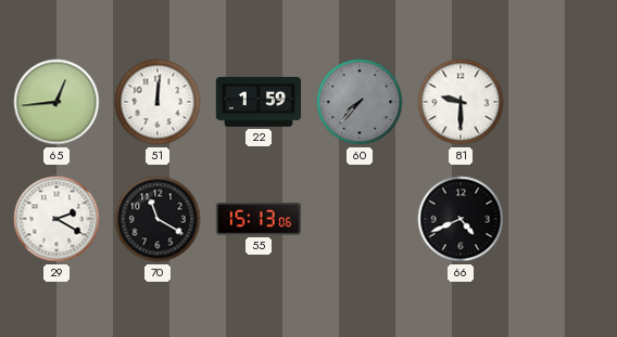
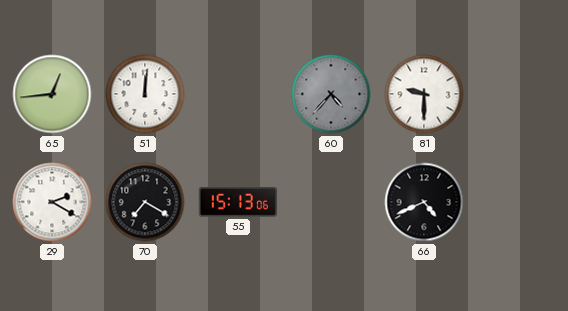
22: 1:59 -> none (259, 102)
60: 7:37 -> 4:37 (331, 94)
70: 11:20 -> 7:20 (145, 202)
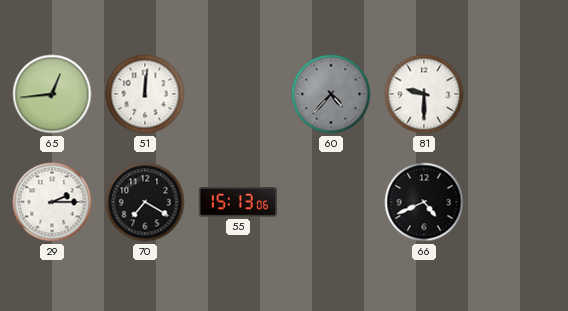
29: 2:20 -> 2:15 (52, 202)
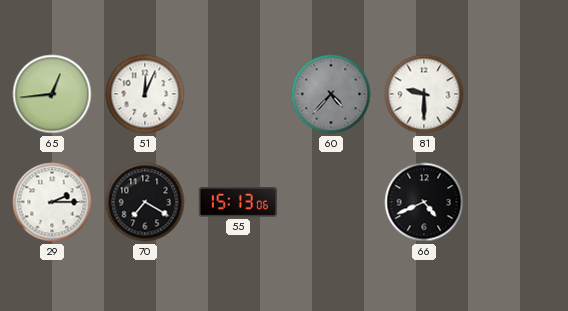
51: 12:01 -> 12:04 (145, 94)
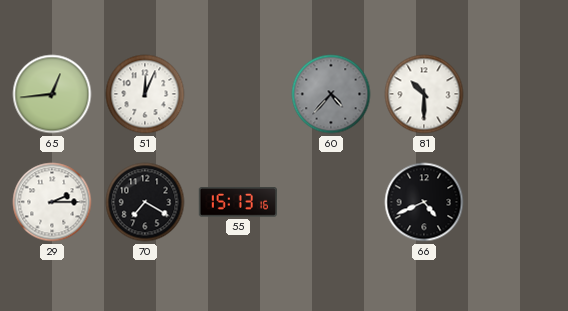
81: 9:30 -> 10:30 (424, 94)
55: 15:13:06 -> 15:13:16 (237, 203)
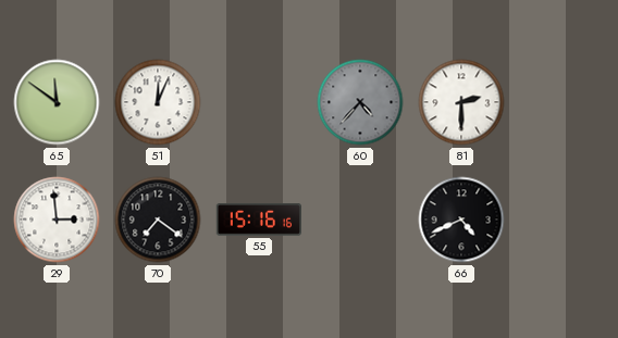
65: 12:44 -> 11:51 (57, 102)
81: 10:30 -> 2:30 (461, 102)
29: 2:15 -> 2:59 (57, 220)
70: 7:20 -> 7:21 (158, 220)
55: 15:13 -> 15:16 (258, 221)
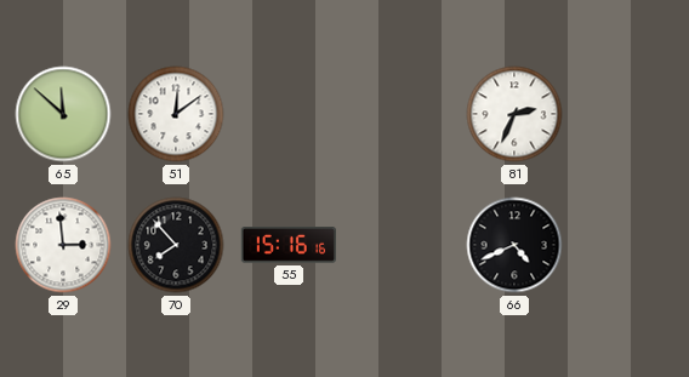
65: 11:51 -> 11:52 (63, 114)
51: 12:04 -> 12:09 (176, 114)
60: 4:37 -> none (360, 102)
81: 2:30 -> 2:34 (514, 114)
70: 7:21 -> 7:53 (176, 245)
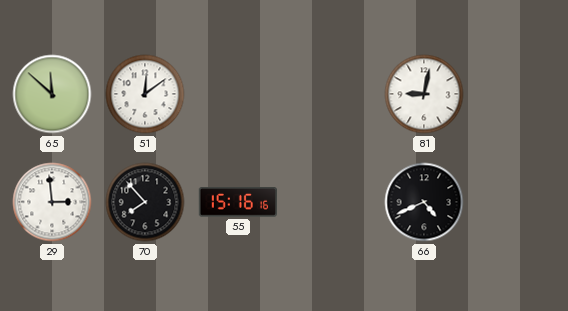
81: 2:34 -> 9:02 (424, 94)
